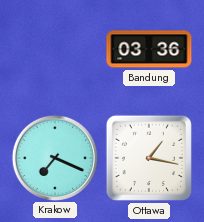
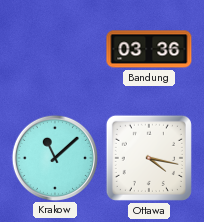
Krakow: 7:19 -> 11:08 (54, 157)
Ottawa: 1:17 -> 4:17 (149, 158)
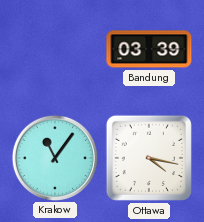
Bandung: 03:36 -> 03:39 (149, 49)
Krakow: 11:08 -> 11:06 (54, 157)
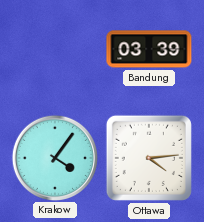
Krakow: 11:06 -> 4:06 (54, 157)
Ottawa: 4:17 -> 4:14 (149, 158)
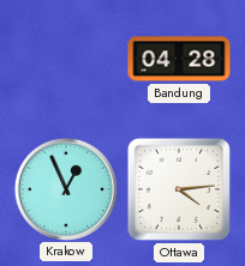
Bandung: 03:39 -> 04:28 (179, 59)
Krakow: 4:06 -> 12:56 (65, 188)
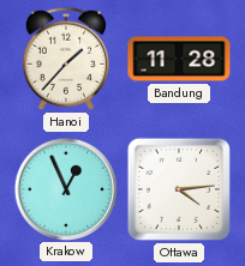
Hanoi: none -> 1:37 (66, 59)
Bandung: 04:28 -> 11:28 (179, 59)
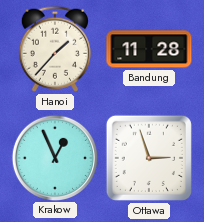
Ottawa: 4:14 -> 2:57 (149, 158)
